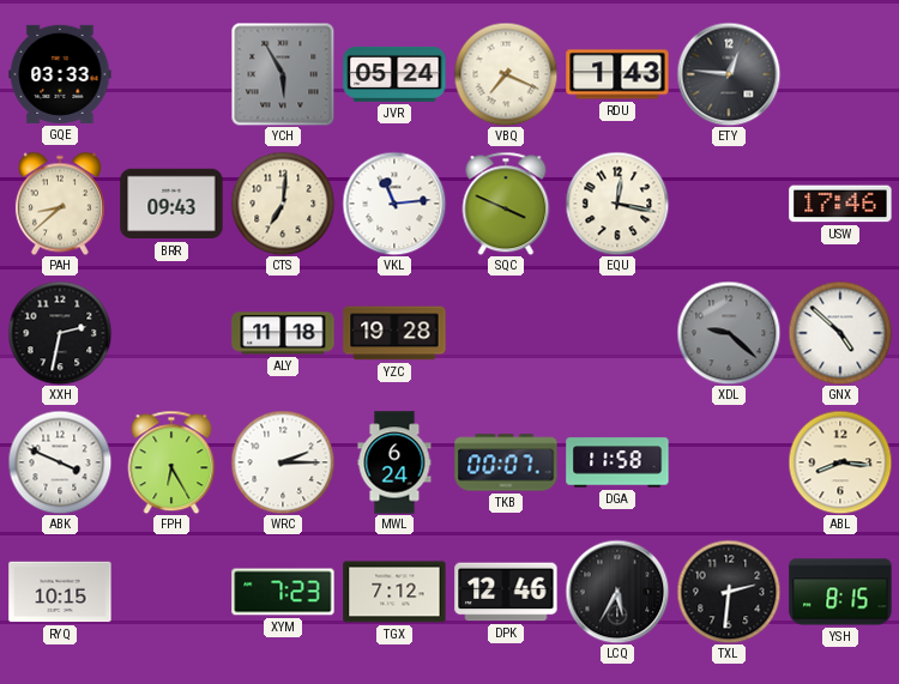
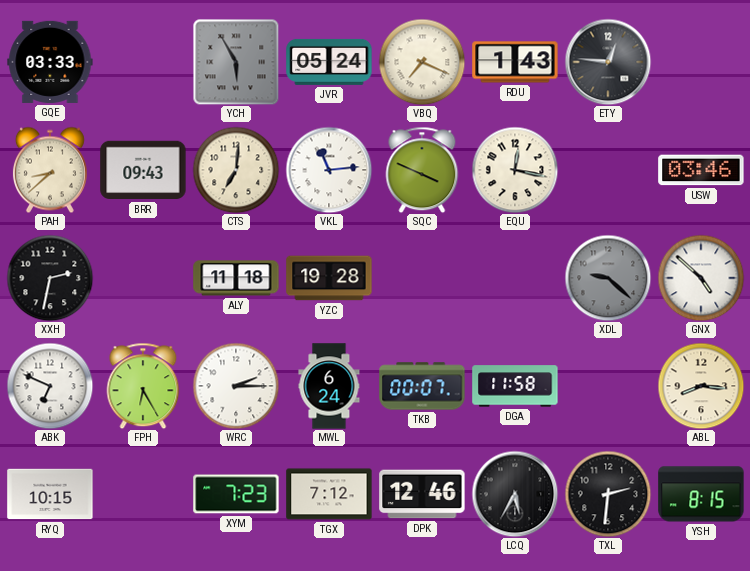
USW: 17:46 -> 03:46 (701, 170)
ABK: 3:49 -> 6:49 (50, 386)
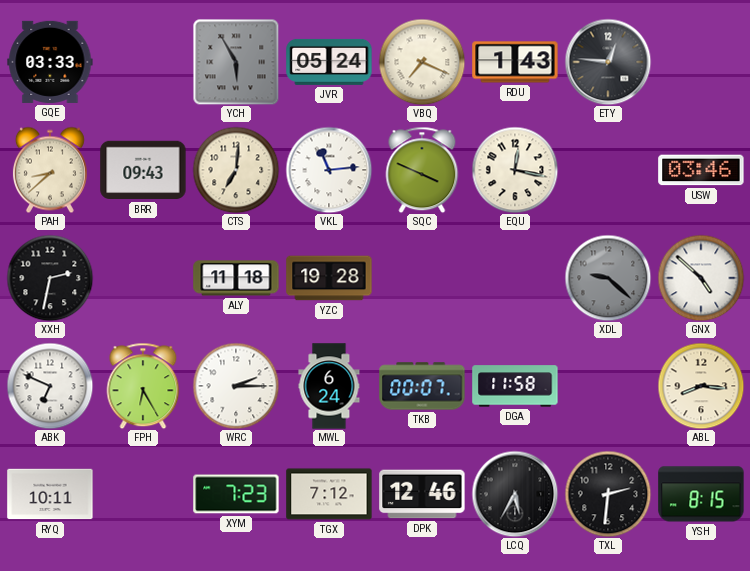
RYQ: 10:15 -> 10:11 (50, 494)
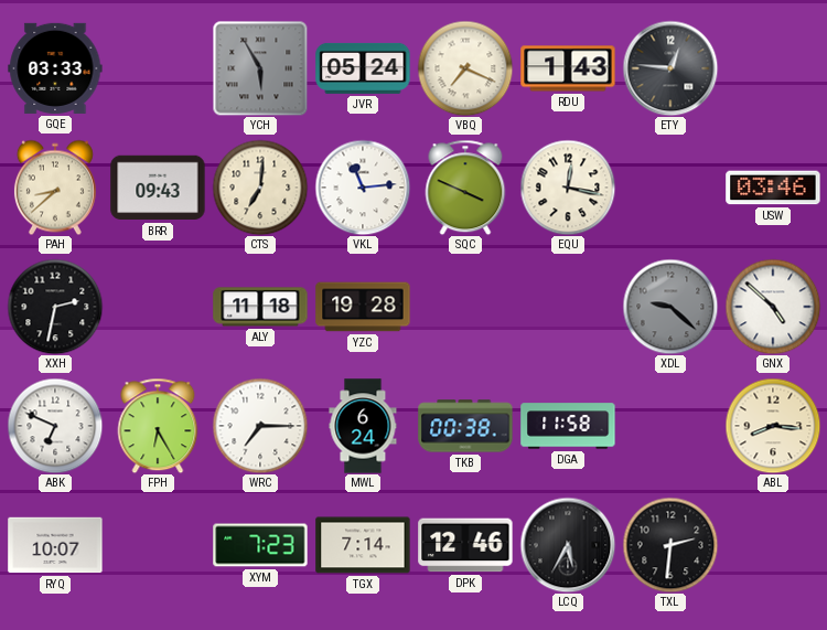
WRC: 2:15 -> 7:15 (260, 426)
TKB: 00:07 -> 00:38 (465, 426)
RYQ: 10:11 -> 10:07 (55, 545)
TGX: 7:12 -> 7:14 (363, 545)
YSH: 8:15 -> none (701, 494)
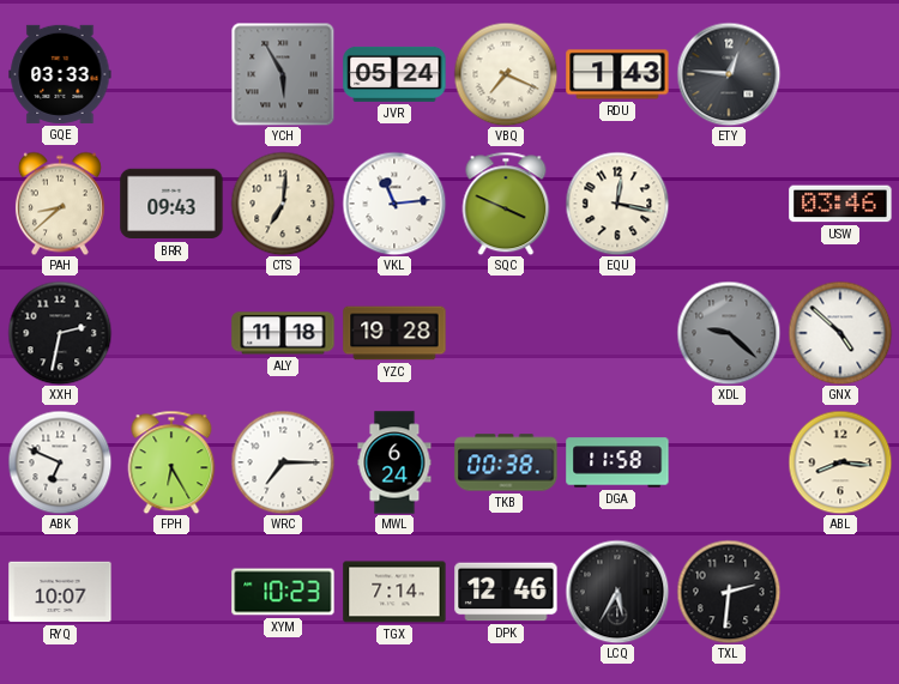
XYM: 7:23 -> 10:23 (283, 592)
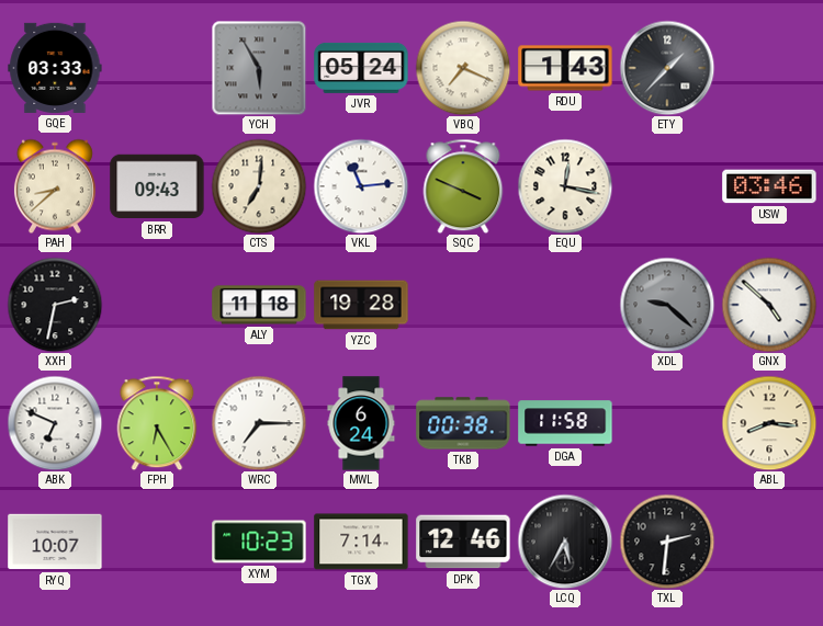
ETY: 12:46 -> 1:37 (667, 68)
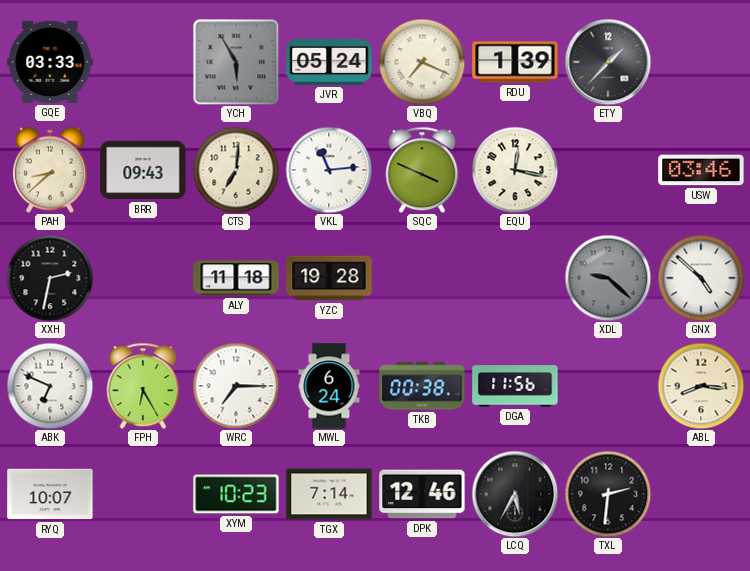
RDU: 1:43 -> 1:39 (515, 62)
DGA: 11:58 -> 11:56 (515, 386)
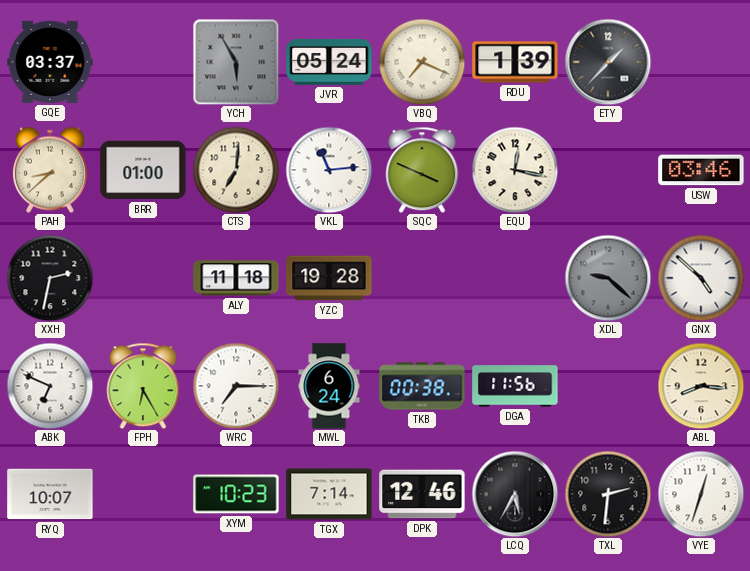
GQE: 03:33 -> 03:37 (50, 62)
BRR: 09:43 -> 01:00 (143, 170)
VYE: none -> 12:33 (701, 494)
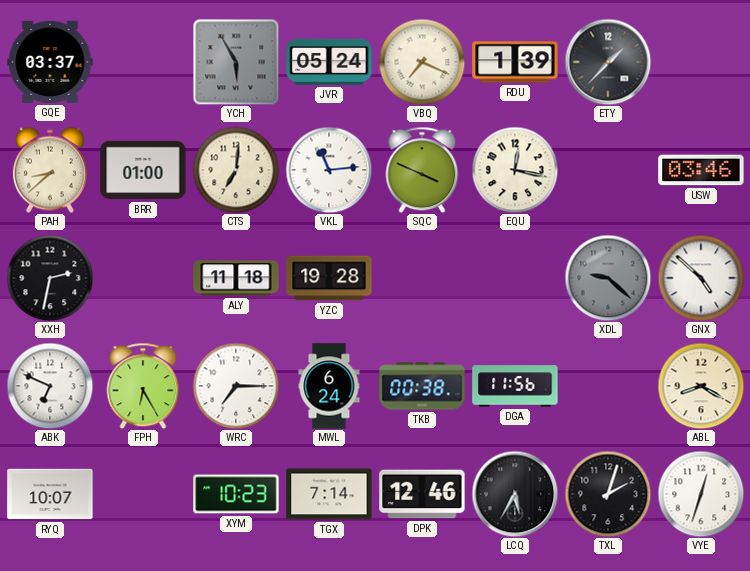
ABL: 8:16 -> 8:20 (701, 386)
TXL: 2:31 -> 2:03 (608, 494)
